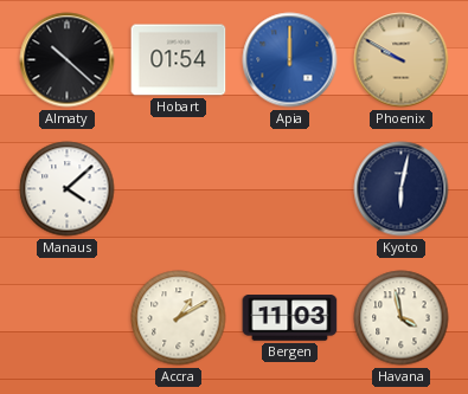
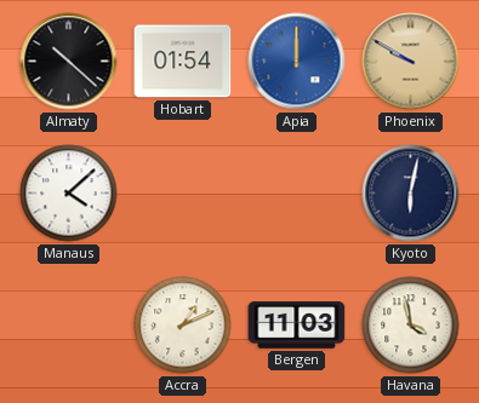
Accra: 1:10 -> 1:11 (183, 326)
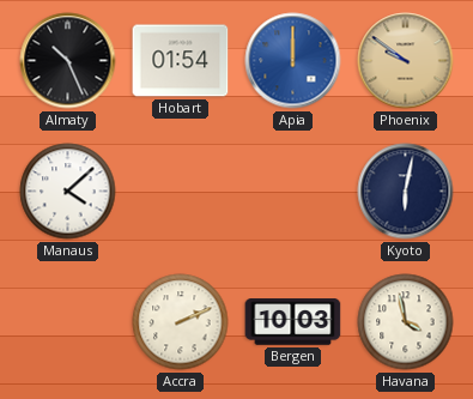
Almaty: 10:22 -> 10:26 (68, 61)
Phoenix: 9:50 -> 9:51 (406, 61)
Accra: 1:11 -> 2:11 (181, 322)
Bergen: 11:03 -> 10:03 (293, 322)
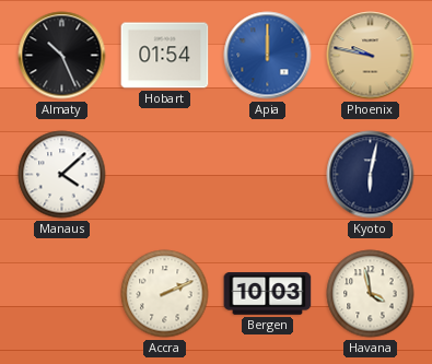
Phoenix: 9:51 -> 9:47 (371, 56)
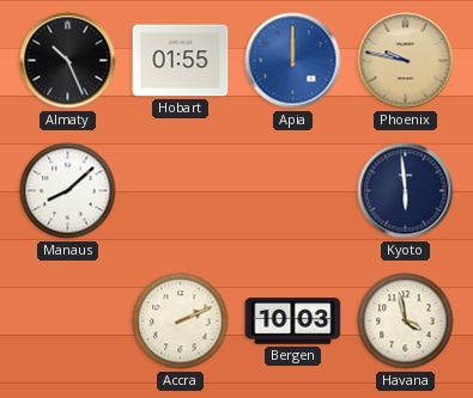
Hobart: 01:54 -> 01:55 (181, 61)
Manaus: 4:08 -> 8:08 (68, 191)
Kyoto: 6:02 -> 5:59 (406, 191)
